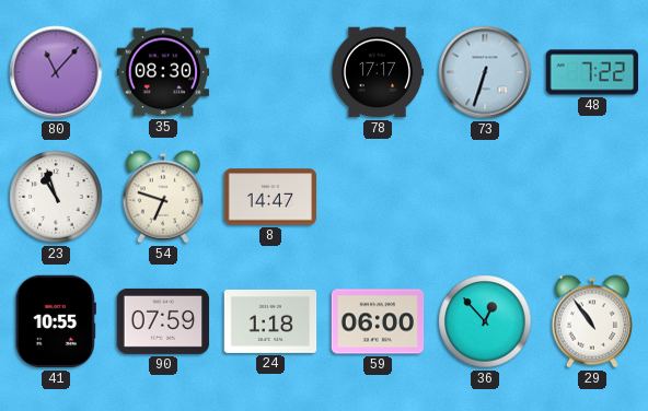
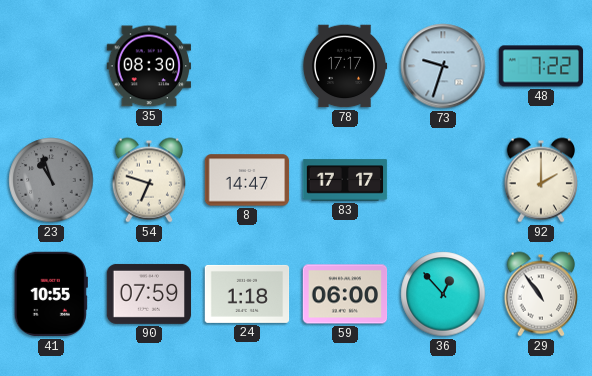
80: 11:07 -> none (56, 72)
73: 6:33 -> 9:33 (443, 66)
23 dial: white -> grey (51, 180)
83: none -> 17:17 (345, 180)
92: none -> 2:00 (540, 180)
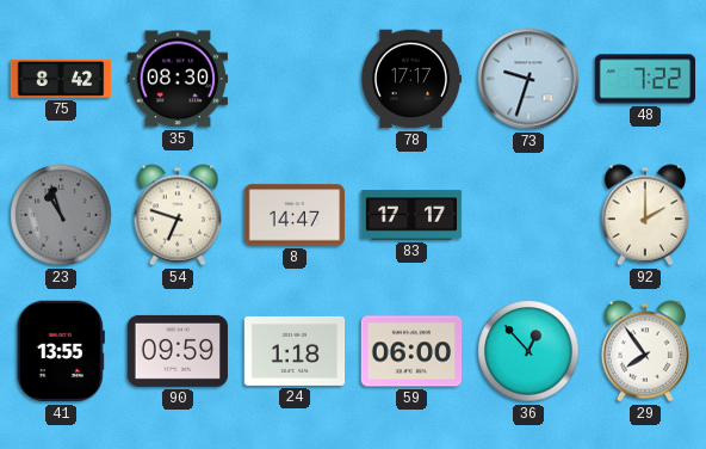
75: none -> 8:42 (61, 79)
41: 10:55 -> 13:55 (61, 351)
90: 07:59 -> 09:59 (178, 351)
29: 10:54 -> 7:54 (644, 351)
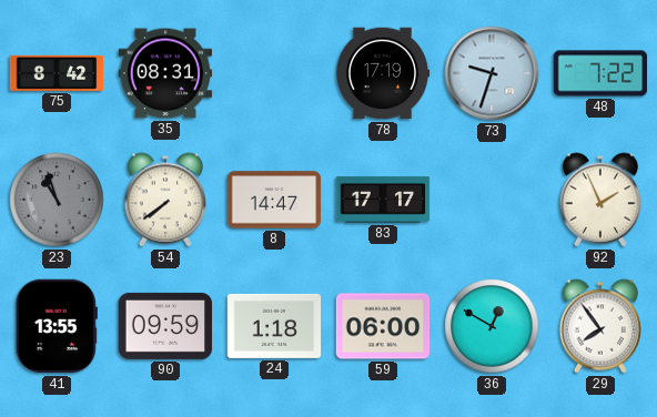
35: 08:30 -> 08:31 (165, 73)
78: 17:17 -> 17:19 (383, 73)
54: 6:48 -> 7:39 (164, 200)
92: 2:00 -> 1:56 (599, 200)
36: 12:53 -> 12:50 (492, 326)
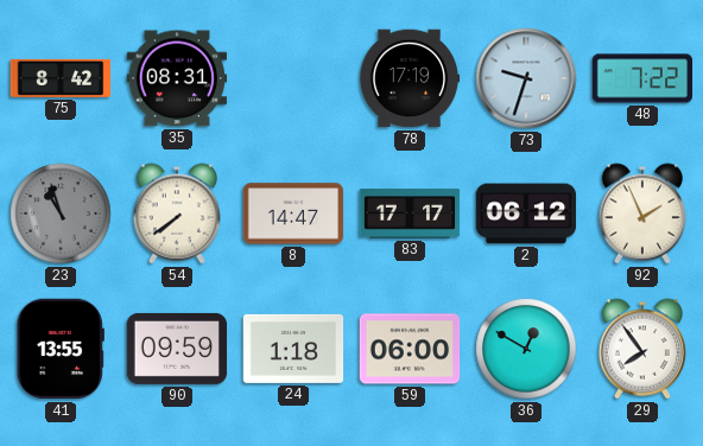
2: none -> 06:12 (526, 214)
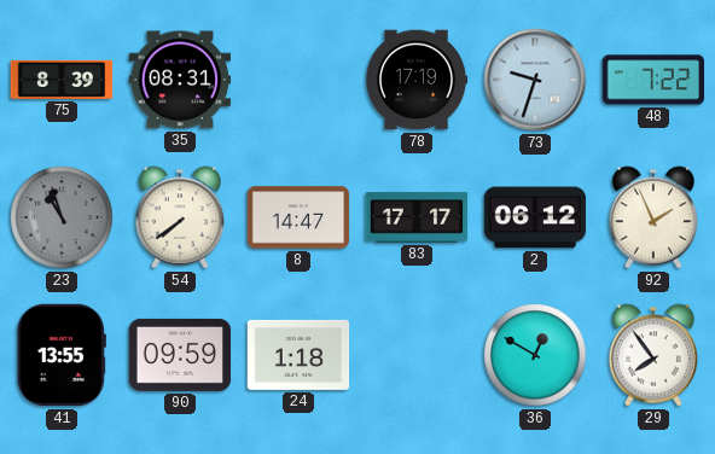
75: 8:42 -> 8:39 (62, 80)
59: 06:00 -> none (410, 349)
